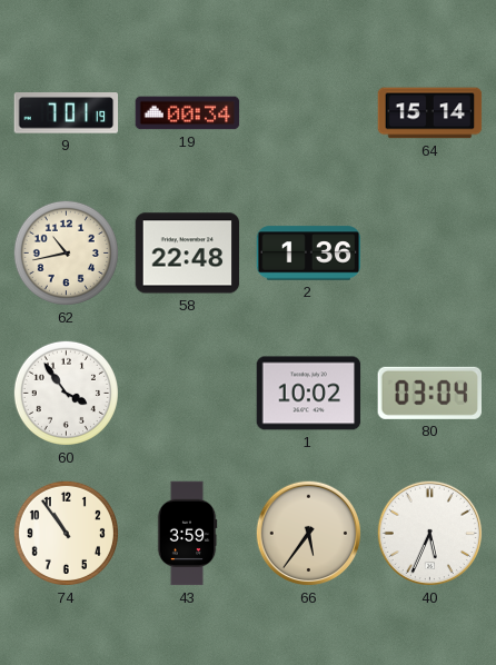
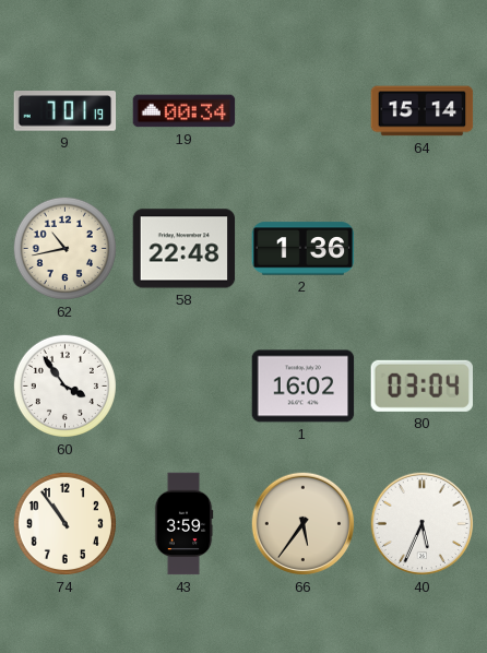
1: 10:02 -> 16:02 (304, 387)
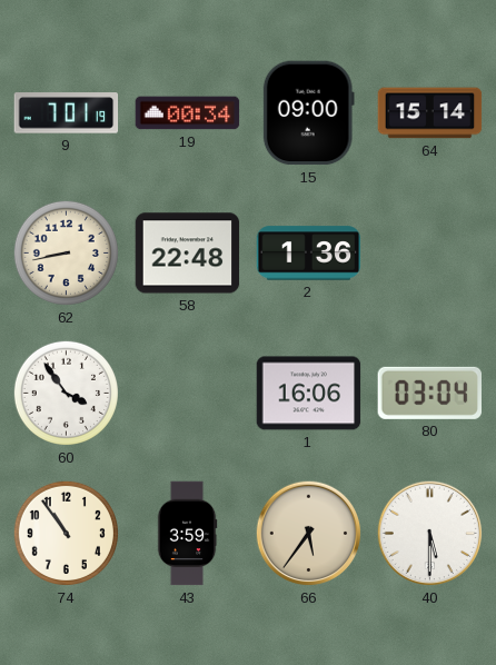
15: none -> 09:00 (308, 113)
62: 10:43 -> 8:43 (66, 252)
1: 16:02 -> 16:06 (309, 394)
40: 5:34 -> 5:30 (430, 534)
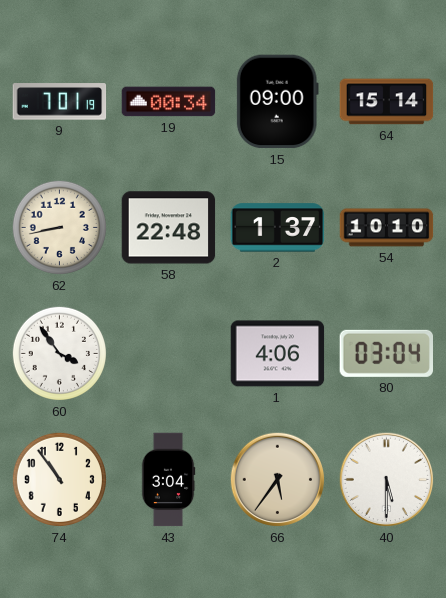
2: 1:36 -> 1:37 (278, 228)
54: none -> 10:10 (387, 228)
1: 16:06 -> 4:06 (278, 354)
43: 3:59 -> 3:04 (168, 480)
